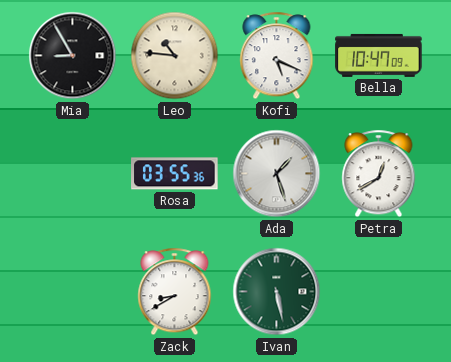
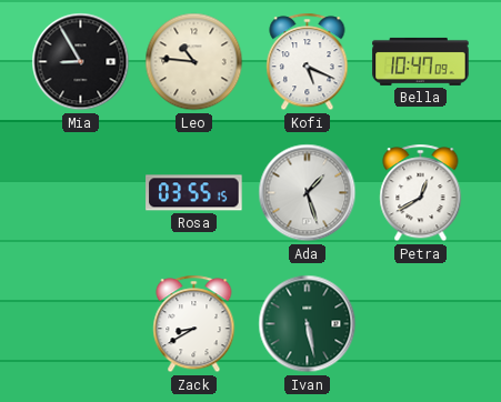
Rosa: 03:55:36 -> 03:55:15 (194, 193)
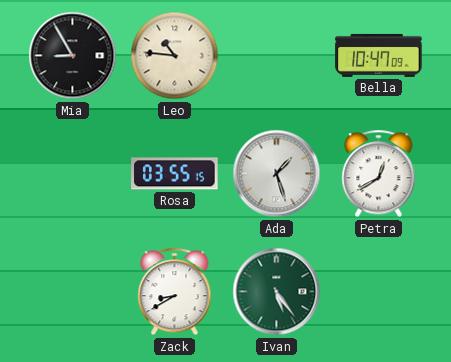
Kofi: 5:19 -> none (308, 62)
Ivan: 5:28 -> 5:24 (277, 292)
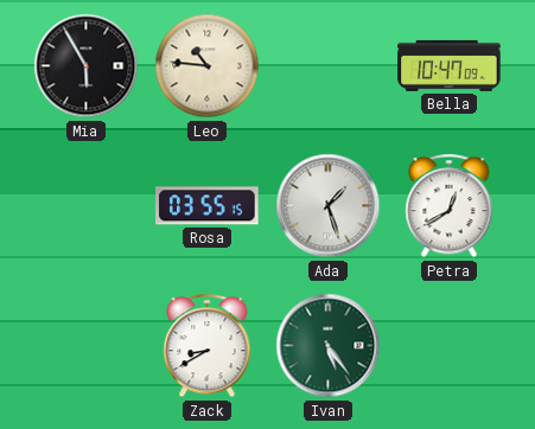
Mia: 8:55 -> 5:55 (87, 66)
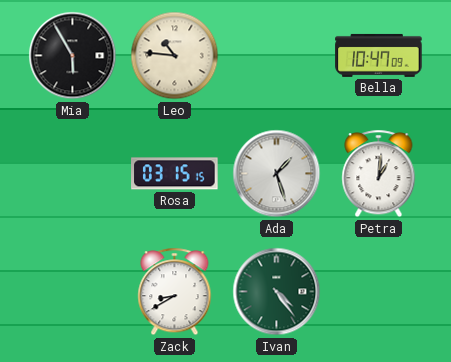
Rosa: 03:55 -> 03:15 (175, 174)
Petra: 12:40 -> 1:01 (379, 174)
Ivan: 5:24 -> 4:24 (277, 292)
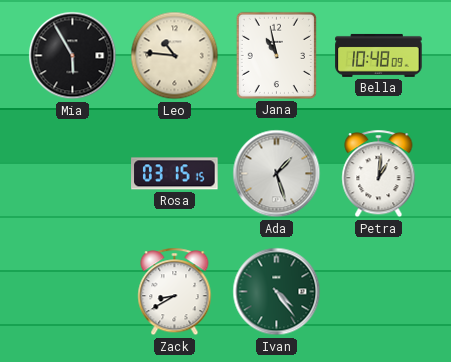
Jana: none -> 10:58 (276, 55)
Bella: 10:47 -> 10:48 (379, 55)
